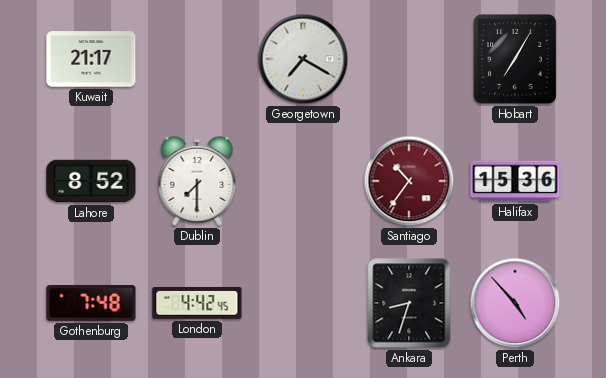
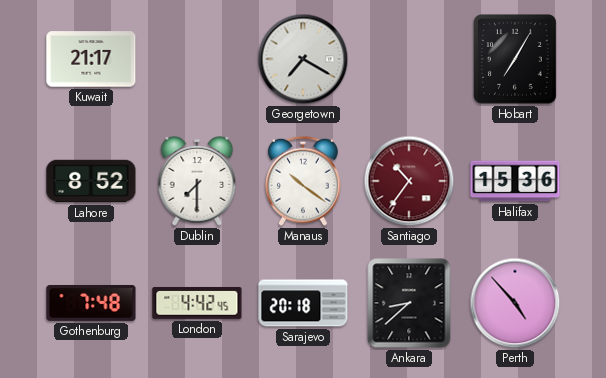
Manaus: none -> 10:21 (303, 181)
Sarajevo: none -> 20:18 (303, 303)
Ankara: 8:33 -> 8:38 (409, 303)
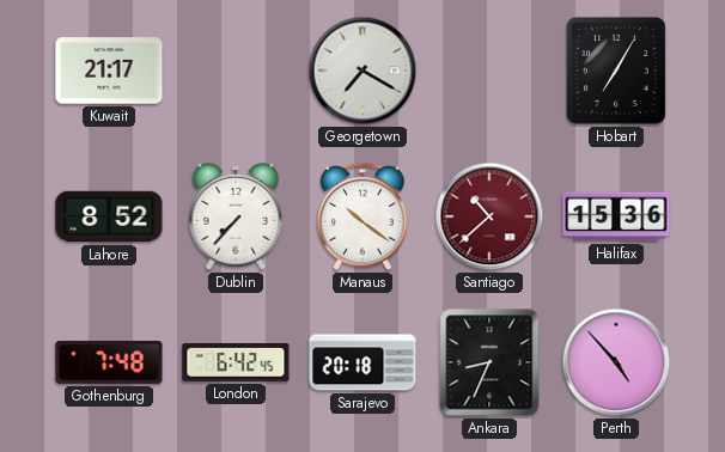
Dublin: 7:30 -> 7:37 (236, 216)
Santiago: 10:36 -> 10:38 (489, 216)
London: 4:42 -> 6:42 (236, 362)
Ankara: 8:38 -> 8:34 (489, 362)
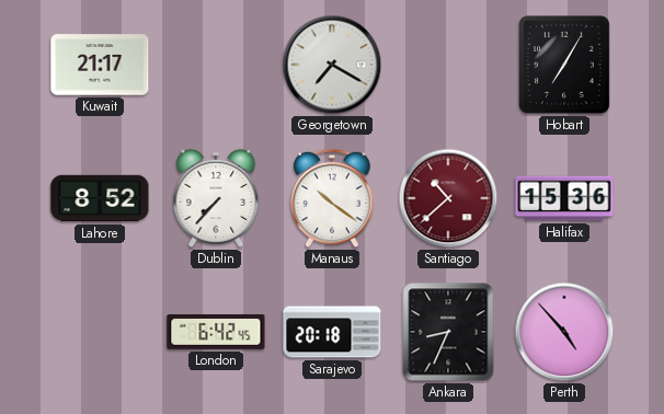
Gothenburg: 7:48 -> none (109, 362)
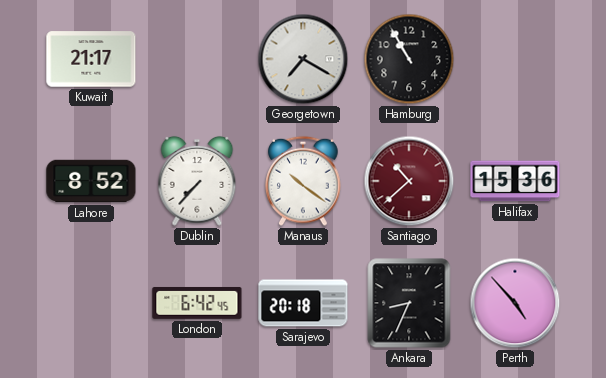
Hamburg: none -> 10:55 (409, 59)
Hobart: 7:05 -> none (565, 66)
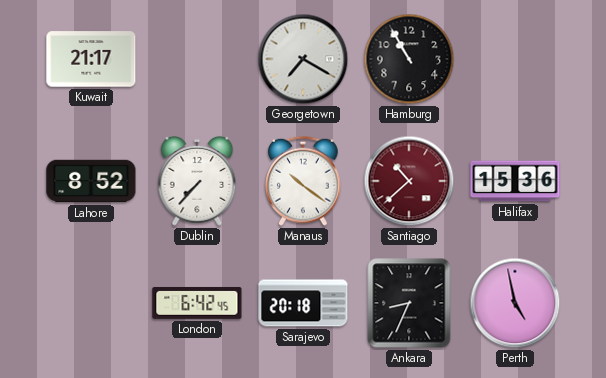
Perth: 4:53 -> 4:58 (515, 303)
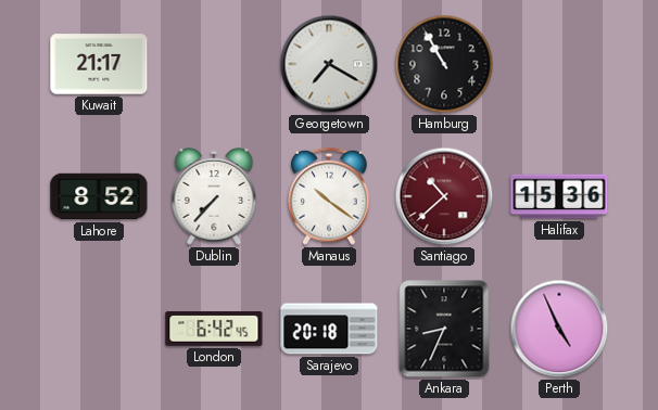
Perth: 4:58 -> 4:56 (559, 329)
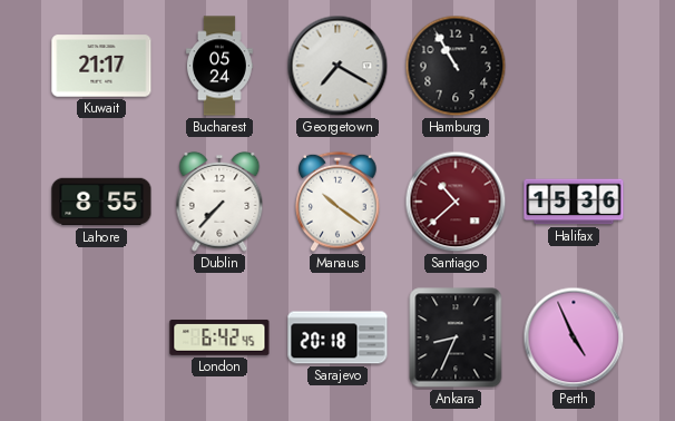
Bucharest: none -> 05:24 (219, 66)
Lahore: 8:52 -> 8:55 (101, 202)
